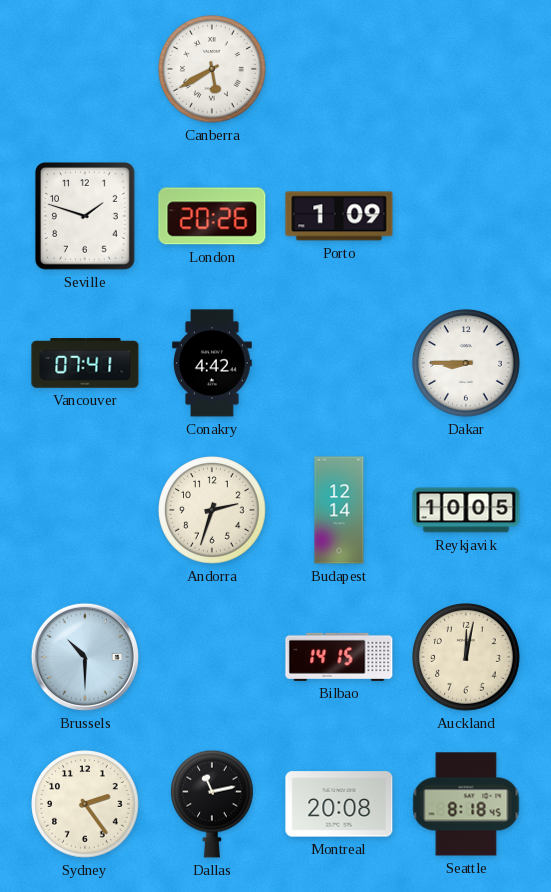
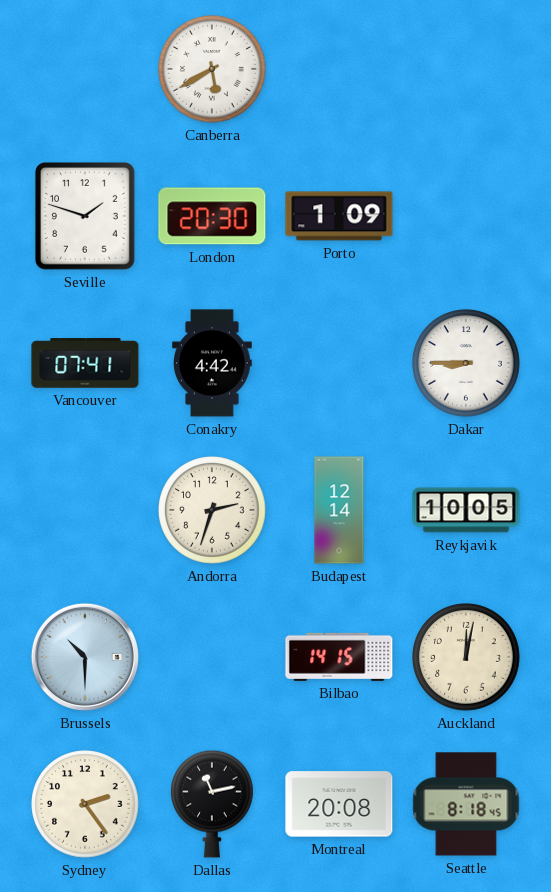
London: 20:26 -> 20:30 (212, 216)
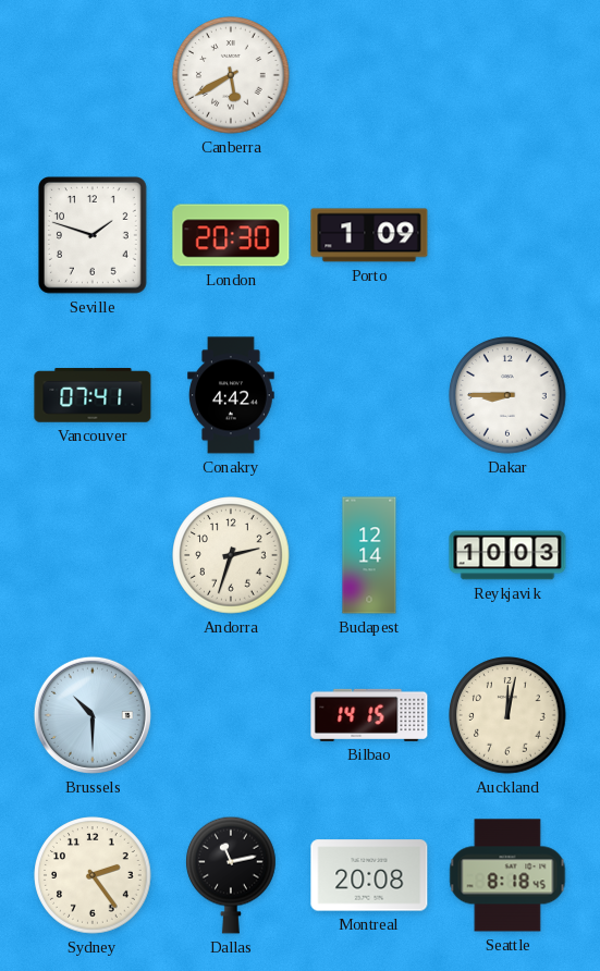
Reykjavik: 10:05 -> 10:03 (507, 555)
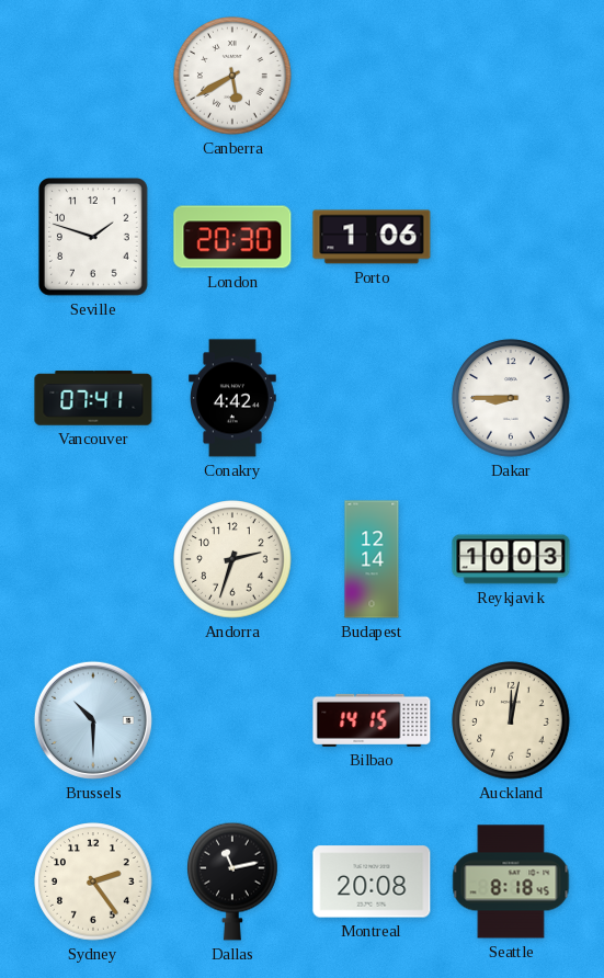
Porto: 1:09 -> 1:06 (372, 237)
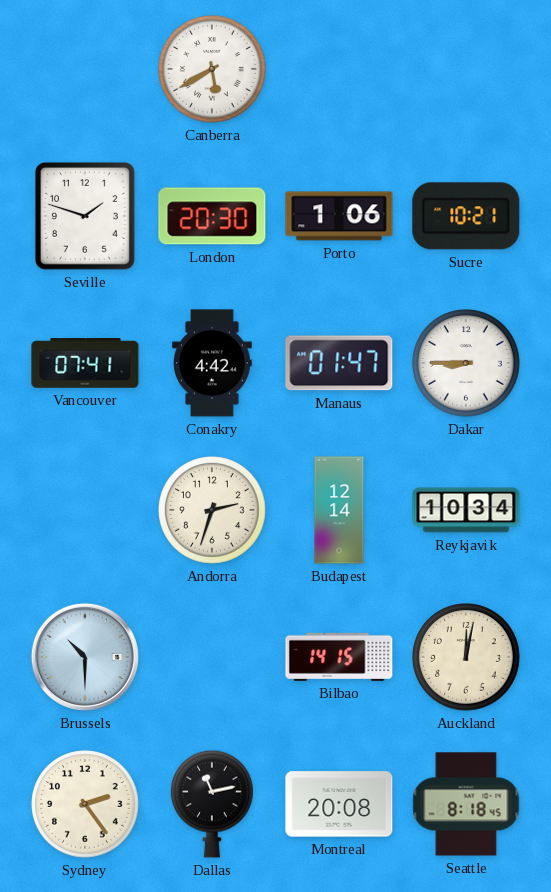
Sucre: none -> 10:21 (466, 216)
Manaus: none -> 01:47 (339, 363)
Reykjavik: 10:03 -> 10:34 (466, 510)
